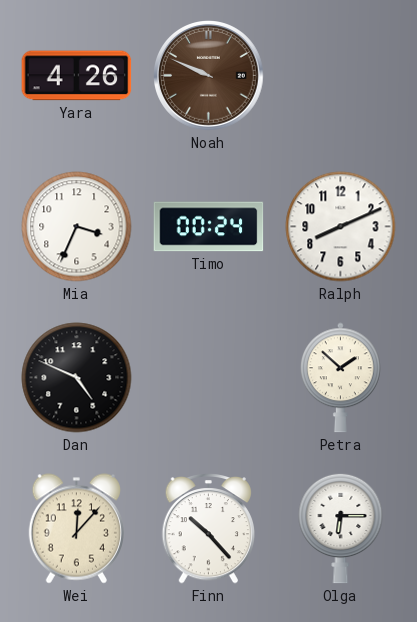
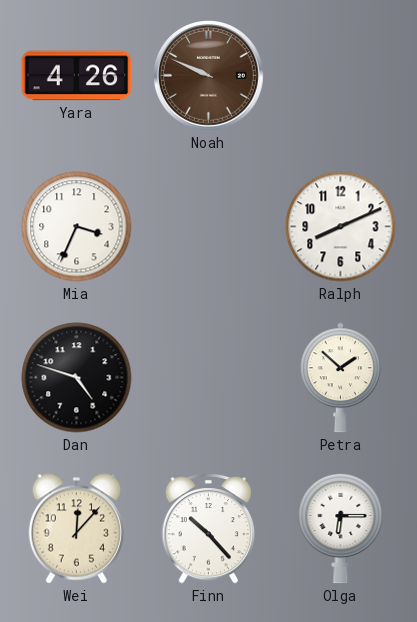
Timo: 00:24 -> none (209, 227)
Dan: 4:49 -> 4:48 (77, 378)
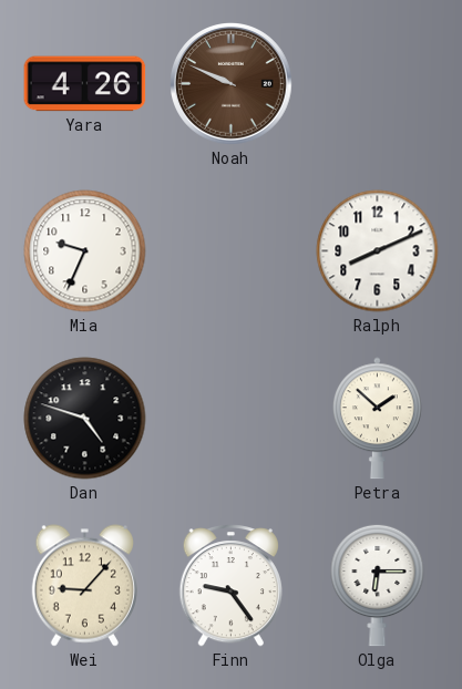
Mia: 3:34 -> 9:34 (85, 251)
Wei: 12:07 -> 9:07 (84, 586)
Finn: 10:23 -> 9:24 (230, 586)
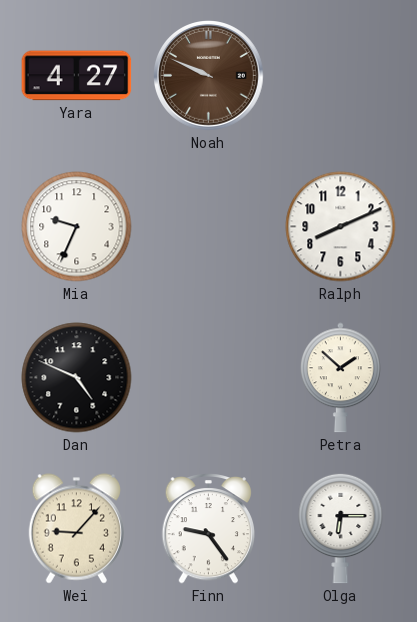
Yara: 4:26 -> 4:27 (77, 76)
Dan: 4:48 -> 4:49 (77, 378)
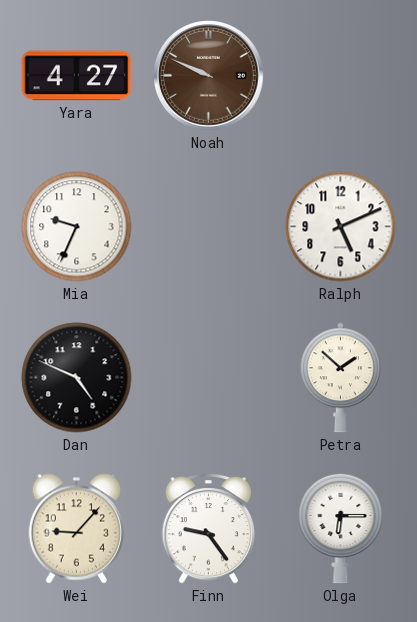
Ralph: 8:11 -> 5:11 (341, 227)
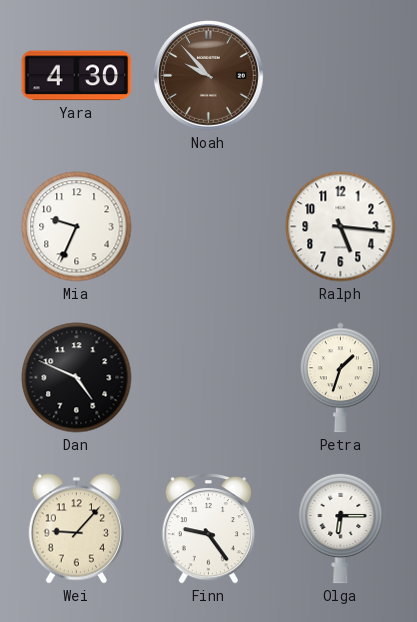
Yara: 4:27 -> 4:30 (77, 76)
Noah: 9:49 -> 9:53 (209, 76)
Ralph: 5:11 -> 5:16 (341, 227)
Petra: 1:52 -> 1:33 (341, 378)
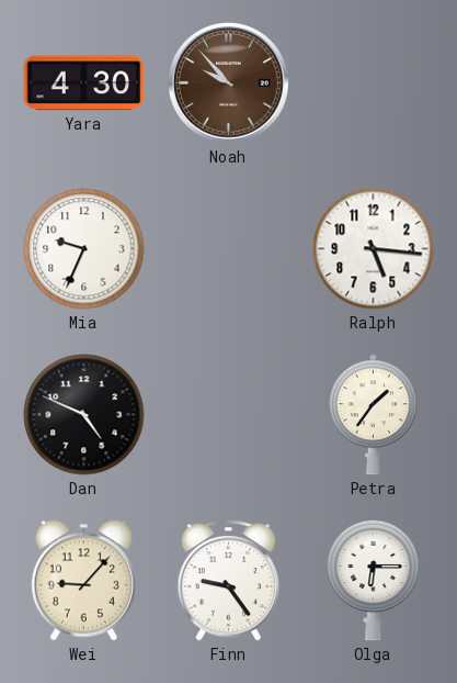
Petra: 1:33 -> 1:36 (374, 415)
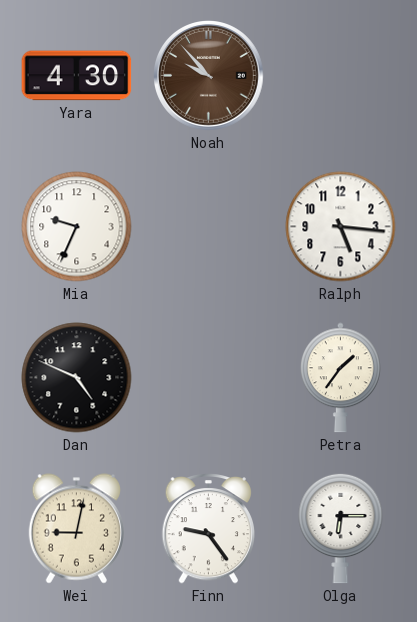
Wei: 9:07 -> 9:02 (76, 529)
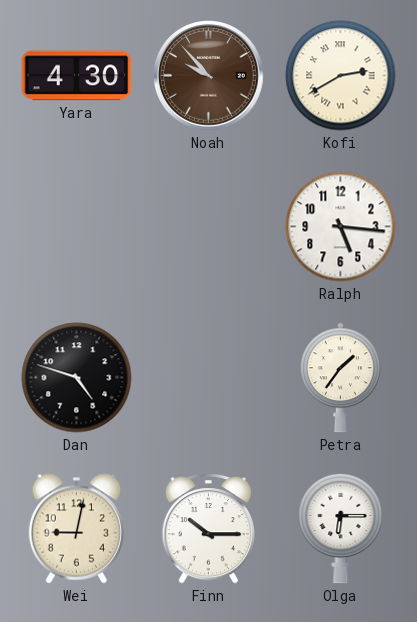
Kofi: none -> 2:40 (341, 76)
Mia: 9:34 -> none (77, 227)
Dan: 4:49 -> 4:48 (77, 378)
Finn: 9:24 -> 10:15 (208, 529)
